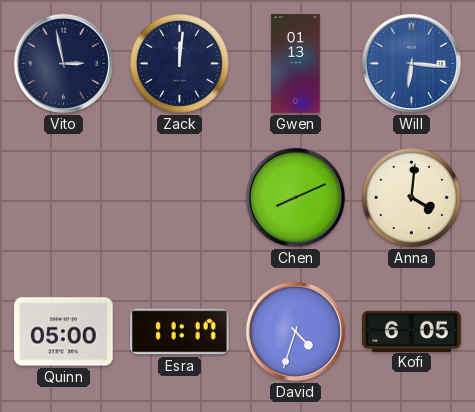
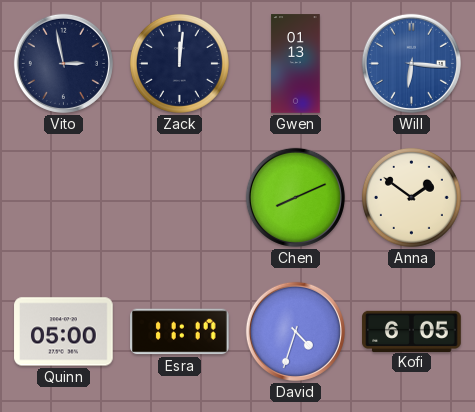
Anna: 4:01 -> 1:51 (411, 197)
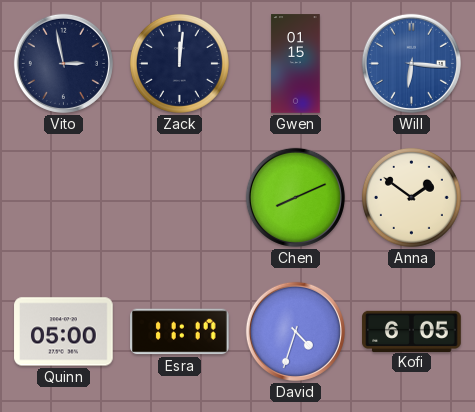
Gwen: 01:13 -> 01:15 (296, 64)
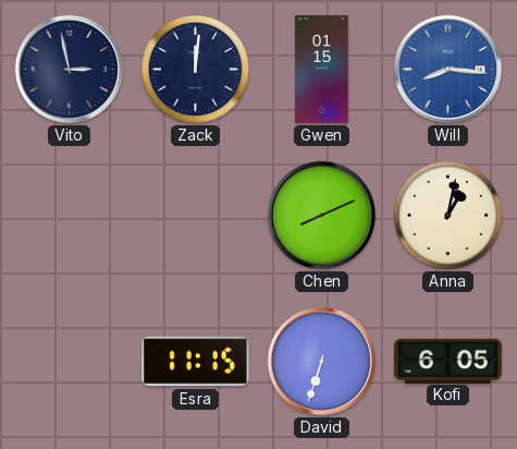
Will: 6:16 -> 8:16 (447, 69)
Anna: 1:51 -> 1:02 (447, 215)
Quinn: 05:00 -> none (64, 332)
Esra: 11:17 -> 11:15 (196, 362)
David: 4:33 -> 6:33 (321, 361)
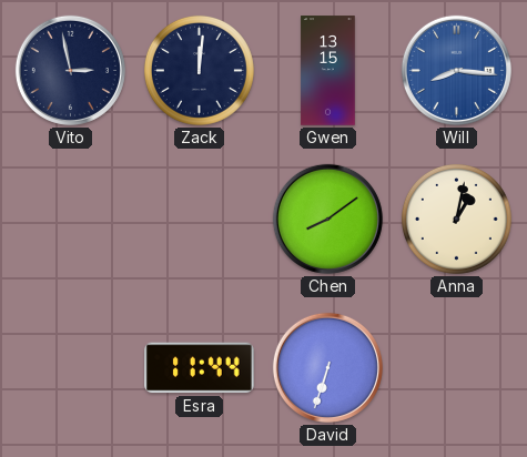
Gwen: 01:15 -> 13:15 (328, 71)
Chen: 8:11 -> 8:09 (327, 219)
Esra: 11:15 -> 11:44 (200, 368)
Kofi: 6:05 -> none (448, 361)
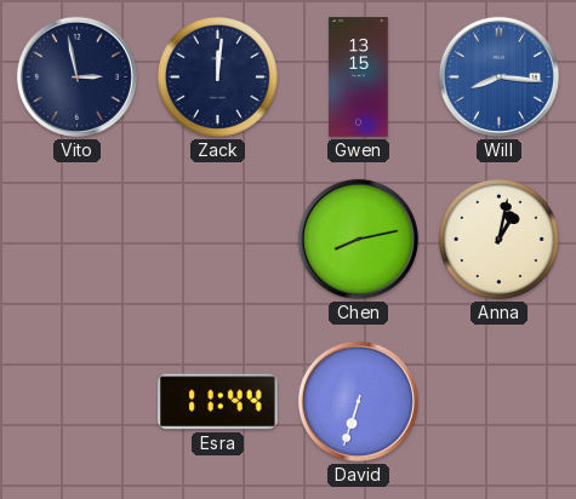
Chen: 8:09 -> 8:13 (358, 239)
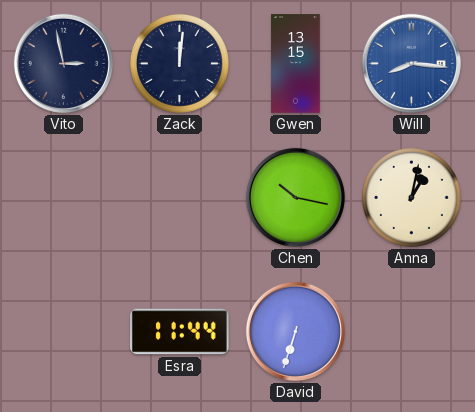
Chen: 8:13 -> 10:17 (295, 197)
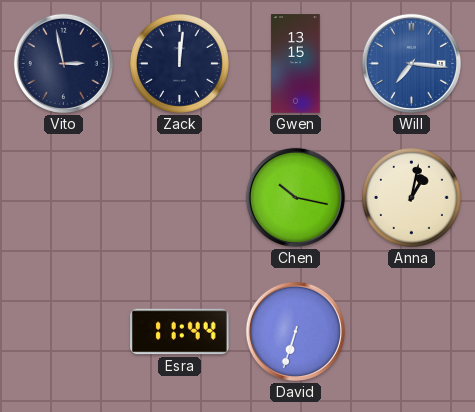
Will: 8:16 -> 7:16 (411, 63)
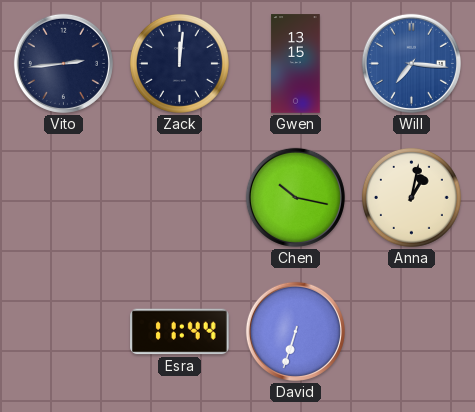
Vito: 2:58 -> 2:44 (63, 63)
